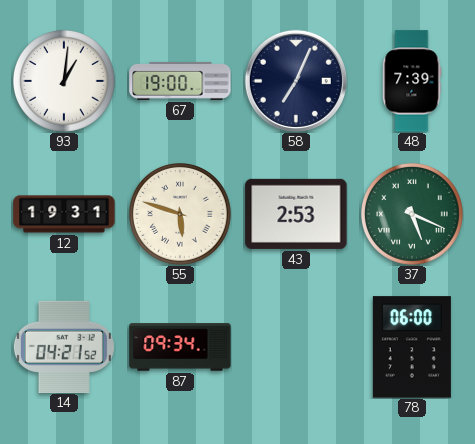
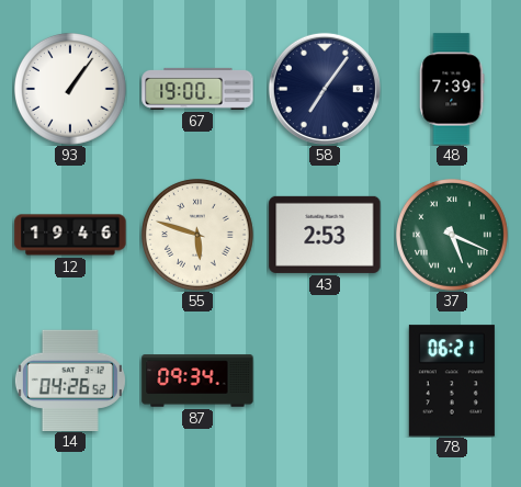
93: 1:01 -> 1:06 (71, 90)
58: 7:04 -> 7:06 (325, 89)
12: 19:31 -> 19:46 (70, 235)
14: 04:21 -> 04:26 (70, 380)
78: 06:00 -> 06:21 (452, 381)
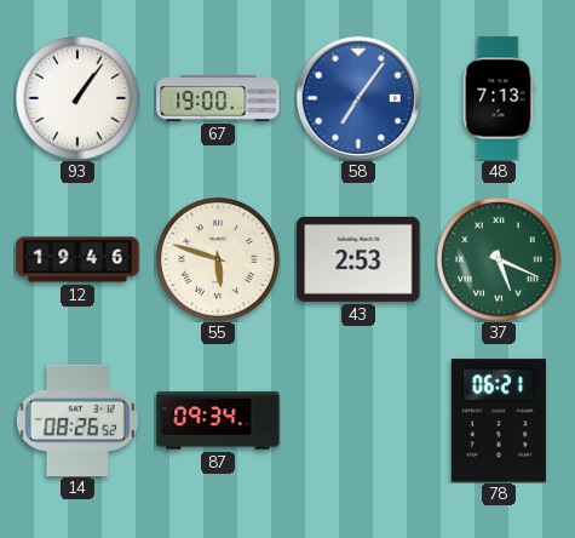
58 dial: navy -> blue (358, 98)
48: 7:39 -> 7:13 (499, 98)
14: 04:26 -> 08:26 (77, 419)
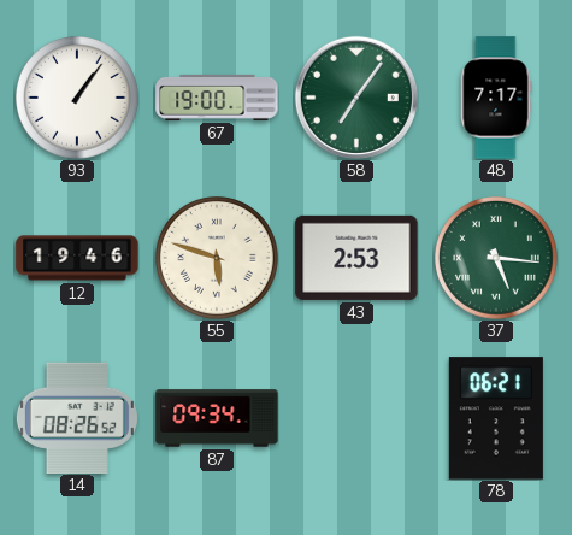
58 dial: blue -> green (356, 98)
48: 7:13 -> 7:17 (496, 98)
37: 5:19 -> 5:16 (497, 259)
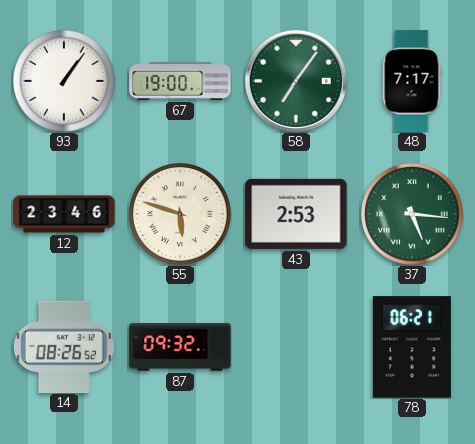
12: 19:46 -> 23:46 (64, 214)
87: 09:34 -> 09:32 (180, 347)
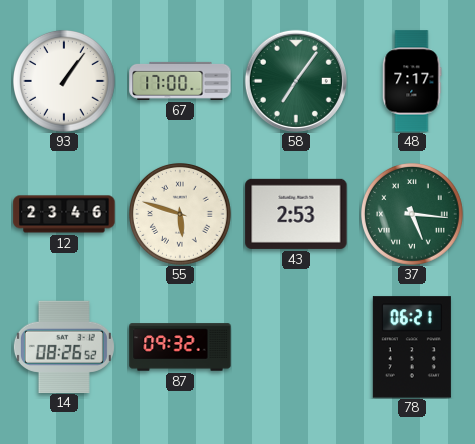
67: 19:00 -> 17:00 (180, 81)
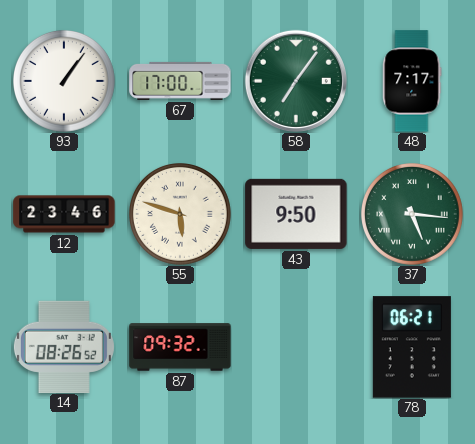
43: 2:53 -> 9:50 (296, 214)
